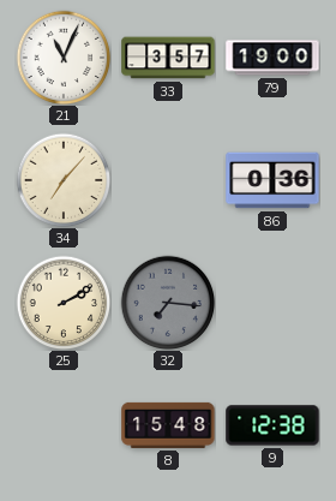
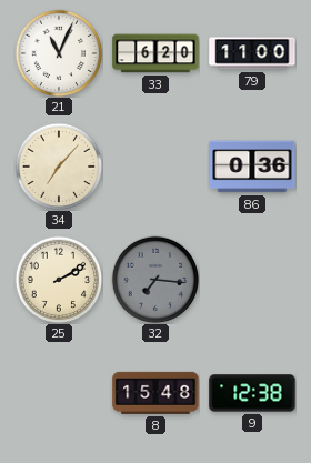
33: 3:57 -> 6:20 (155, 53)
79: 19:00 -> 11:00 (252, 53)
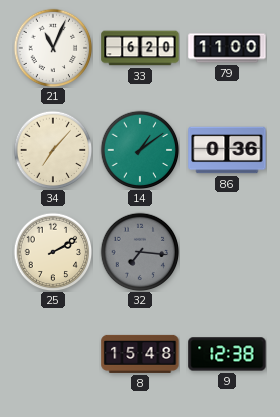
14: none -> 1:09 (140, 150)
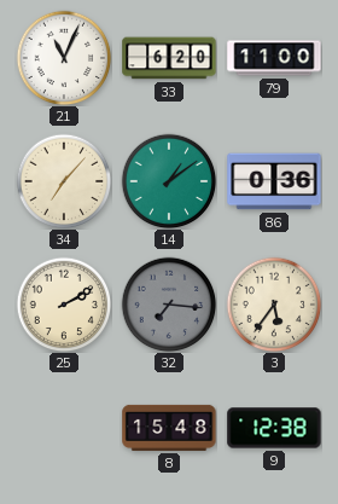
3: none -> 5:36 (274, 305)
